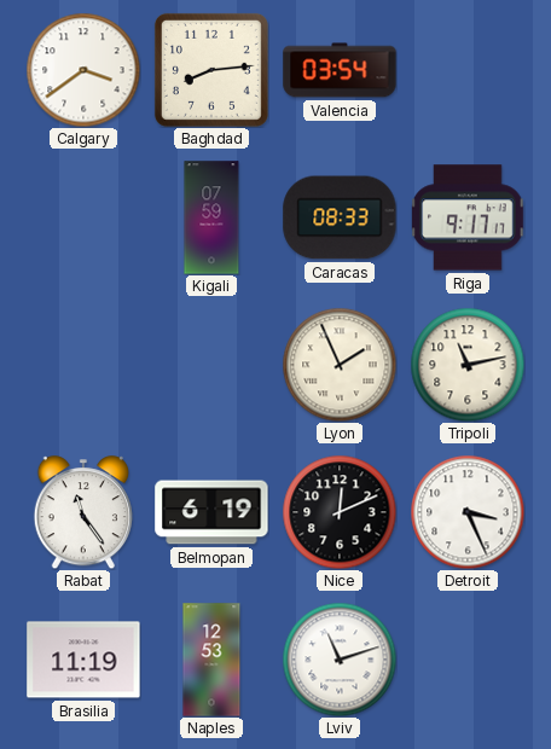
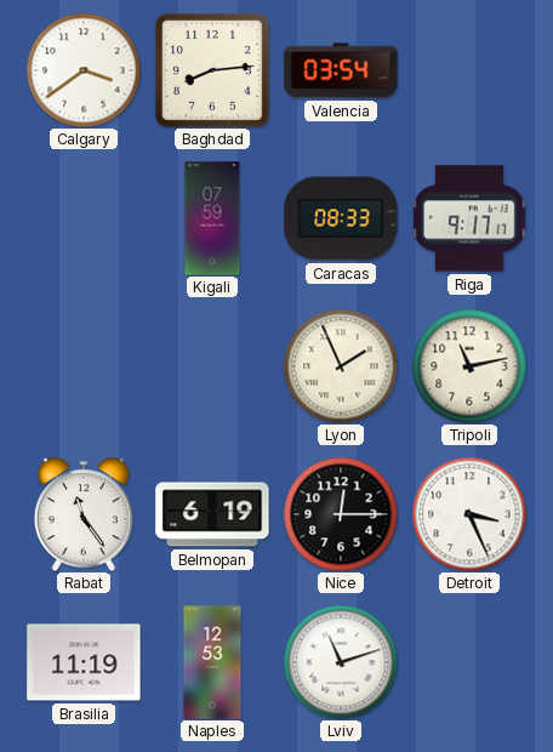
Nice: 12:11 -> 12:15 (341, 514)
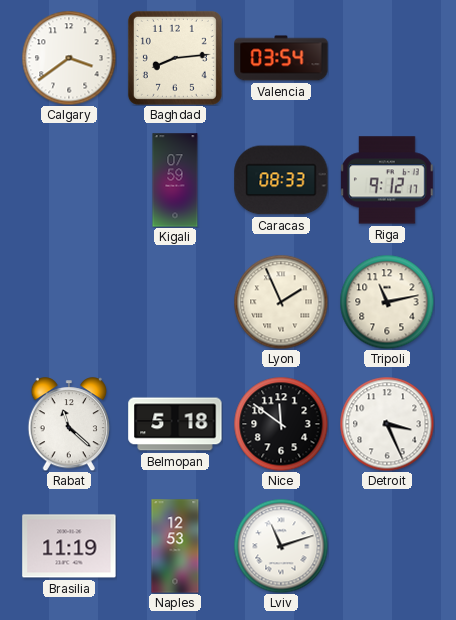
Riga: 9:17 -> 9:12 (387, 180)
Rabat: 11:24 -> 11:22 (68, 424)
Belmopan: 6:19 -> 5:18 (175, 424)
Nice: 12:15 -> 11:51 (281, 424)
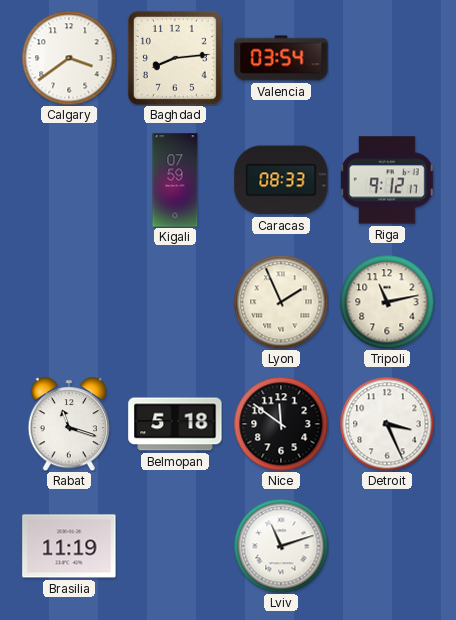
Rabat: 11:22 -> 11:18 (68, 424)
Naples: 12:53 -> none (175, 546)
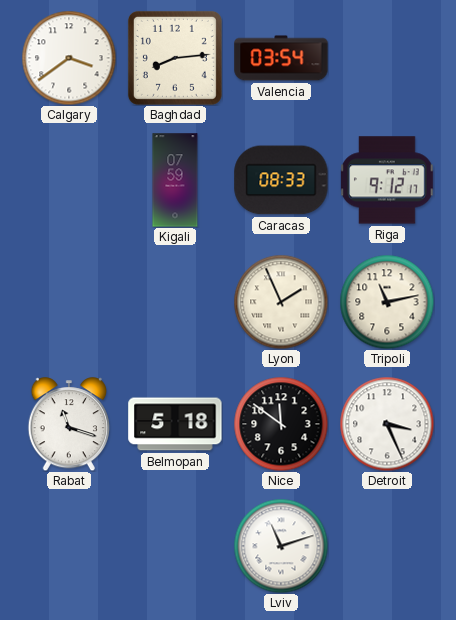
Brasilia: 11:19 -> none (69, 546)
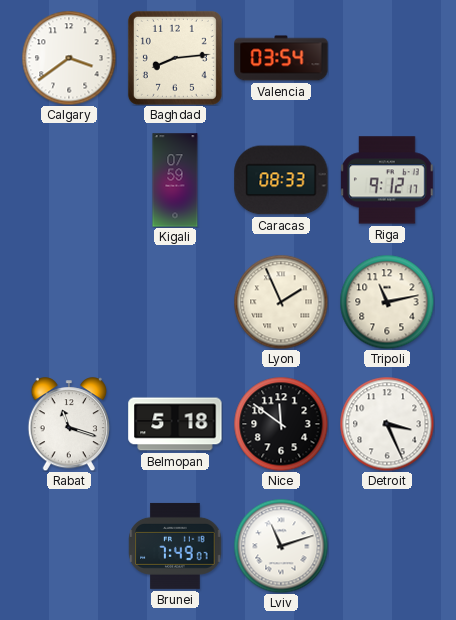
Brunei: none -> 7:49 (175, 546)
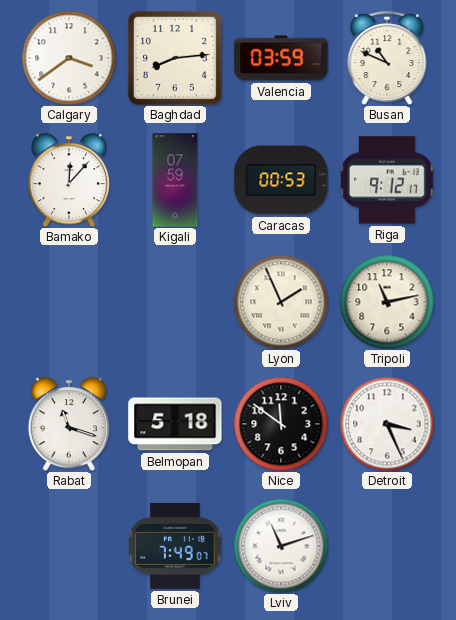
Valencia: 03:54 -> 03:59 (281, 58)
Busan: none -> 10:49 (387, 58)
Bamako: none -> 12:07 (68, 180)
Caracas: 08:33 -> 00:53 (281, 180)
